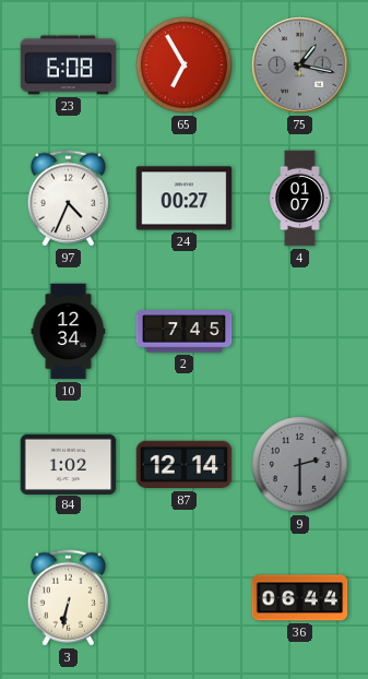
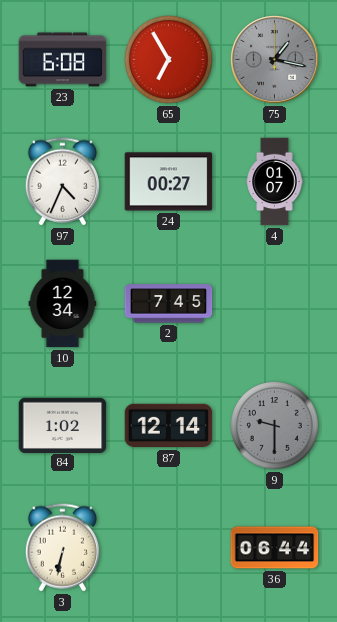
9: 2:30 -> 9:30 (275, 426)
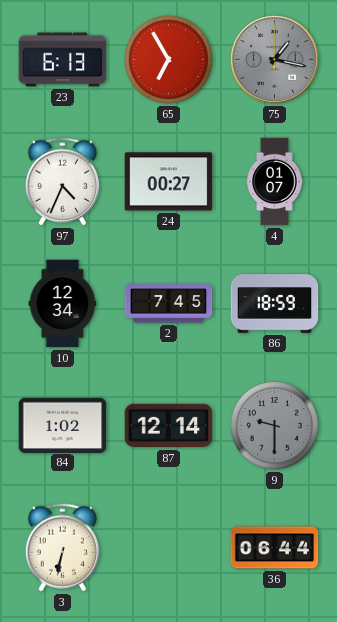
23: 6:08 -> 6:13 (63, 60)
86: none -> 18:59 (275, 304)
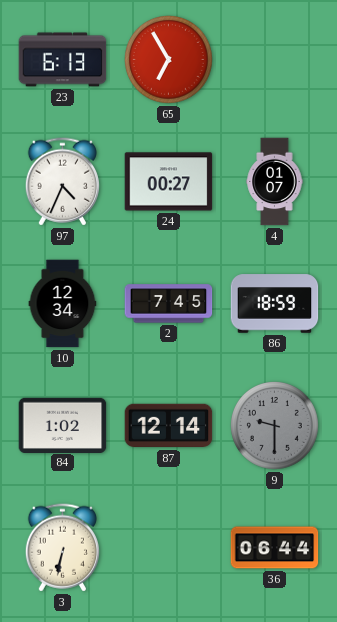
75: 1:17 -> none (275, 60)
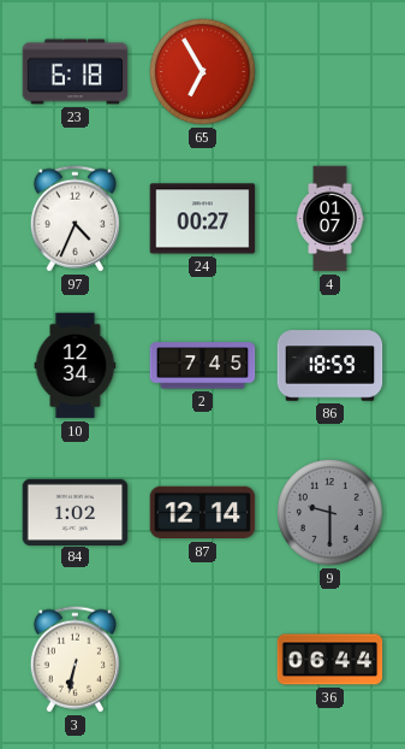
23: 6:13 -> 6:18 (76, 72)
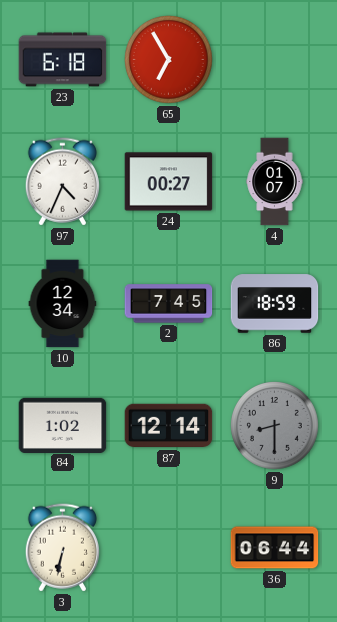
9: 9:30 -> 8:30 (275, 426)
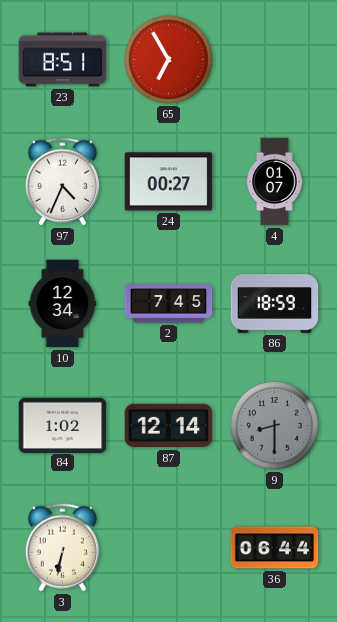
23: 6:18 -> 8:51 (63, 60)
